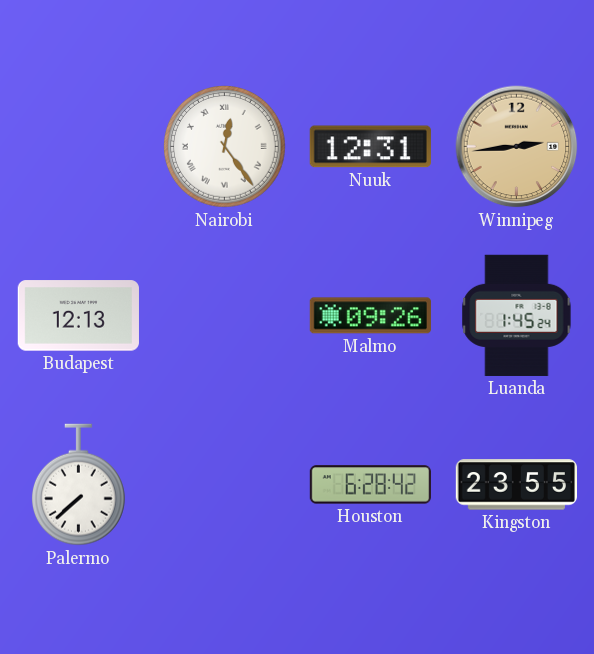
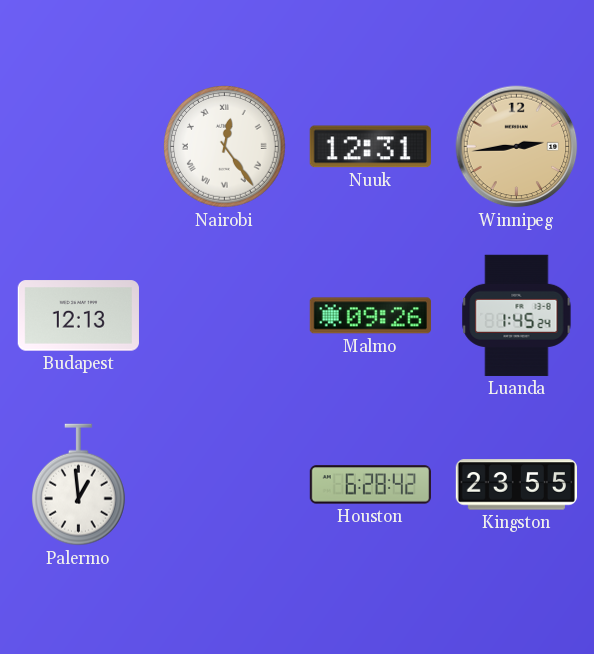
Palermo: 7:38 -> 12:59 (78, 485)
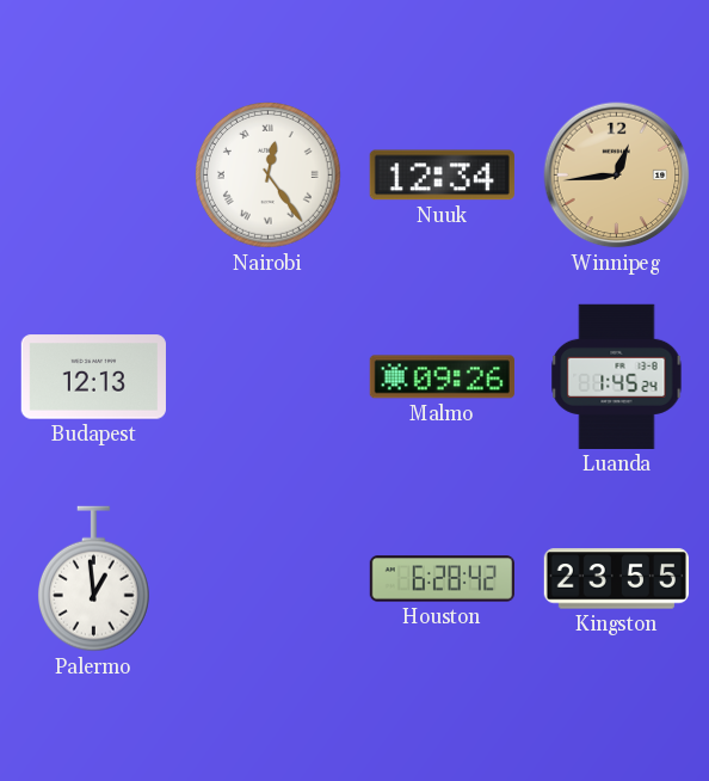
Nuuk: 12:31 -> 12:34 (442, 176)
Winnipeg: 2:44 -> 12:44 (617, 176)
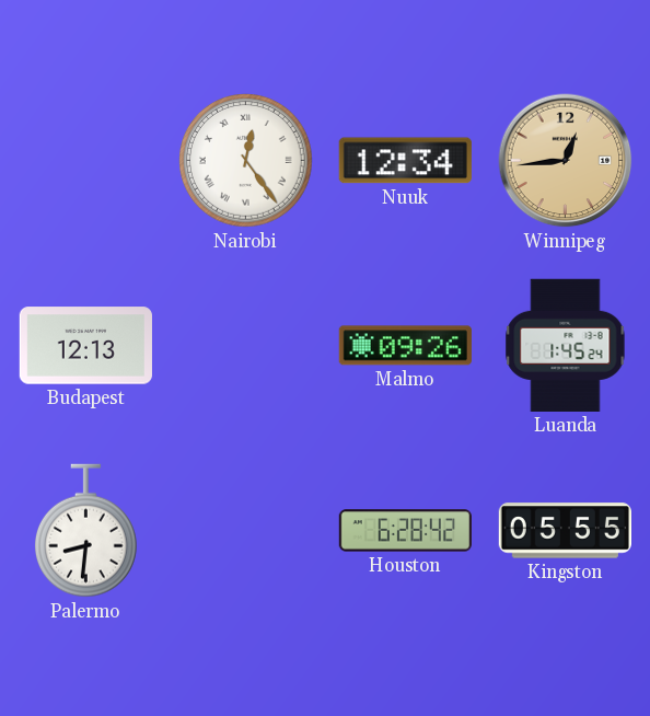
Palermo: 12:59 -> 8:31 (85, 531)
Kingston: 23:55 -> 05:55 (565, 531)
